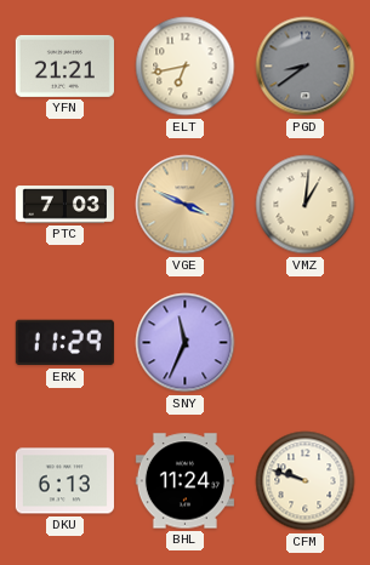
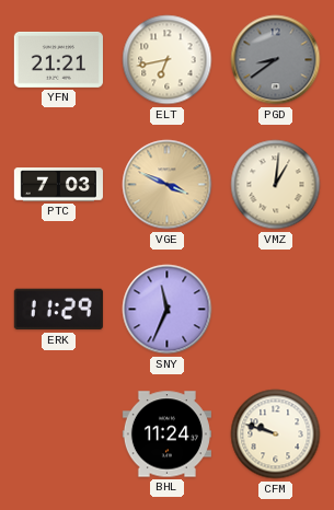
DKU: 6:13 -> none (64, 481)
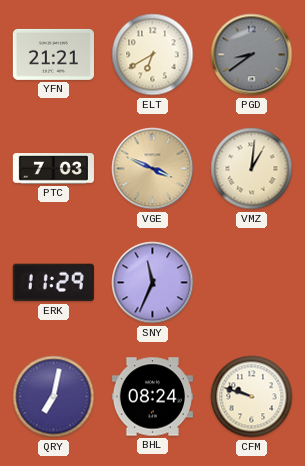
ELT: 6:43 -> 6:40 (153, 55)
QRY: none -> 7:02 (54, 397)
BHL: 11:24 -> 08:24 (152, 397)
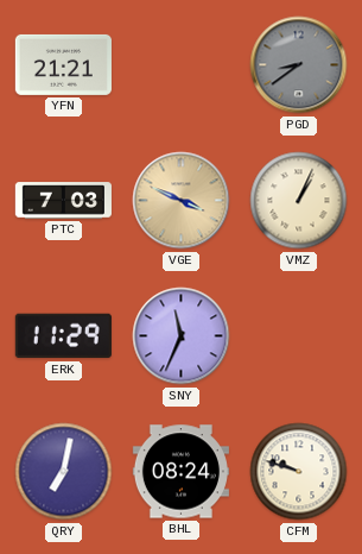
ELT: 6:40 -> none (153, 55)
VMZ: 1:01 -> 1:04 (299, 201)
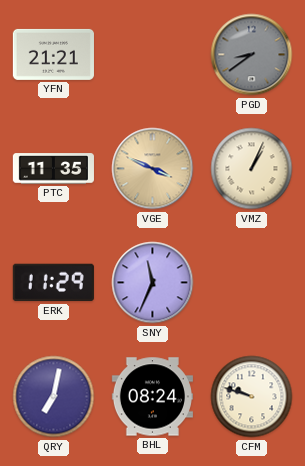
PTC: 7:03 -> 11:35 (53, 169)
